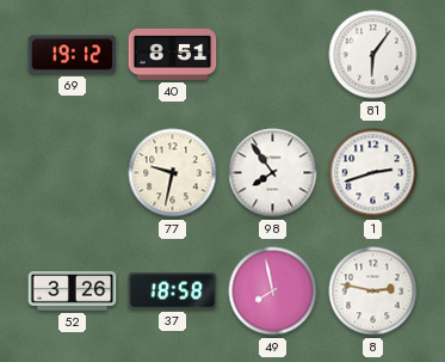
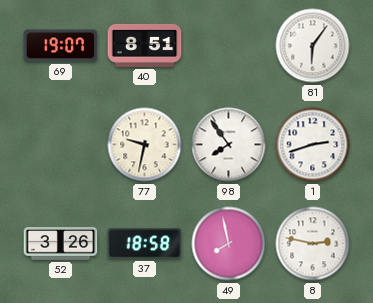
69: 19:12 -> 19:07 (61, 46)
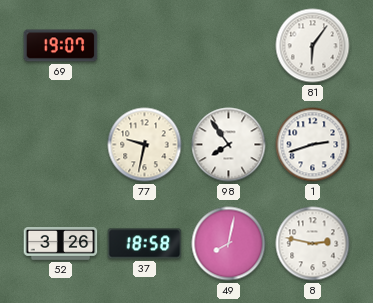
40: 8:51 -> none (145, 46)
49: 7:58 -> 8:02 (229, 244)
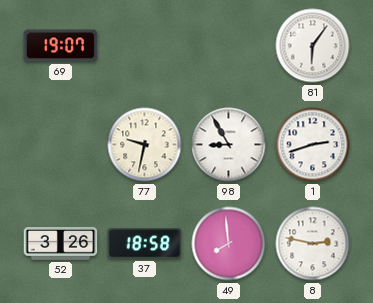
98: 7:54 -> 8:55 (229, 145)
49: 8:02 -> 7:59 (229, 244)
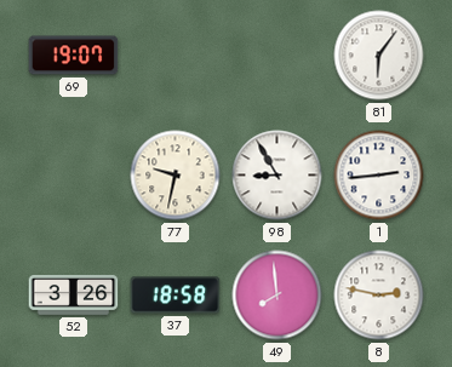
1: 2:42 -> 2:44 (379, 176)
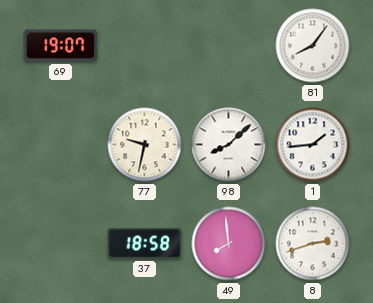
81: 6:06 -> 8:06 (313, 46)
98: 8:55 -> 8:08 (229, 145)
1: 2:44 -> 1:44 (313, 145)
52: 3:26 -> none (74, 296)
8: 2:47 -> 2:42 (313, 244)
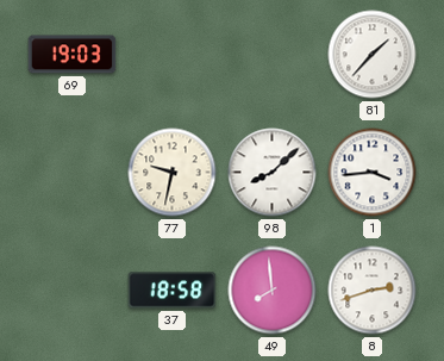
69: 19:07 -> 19:03 (73, 55)
81: 8:06 -> 1:37 (373, 55)
1: 1:44 -> 3:44 (373, 173)
